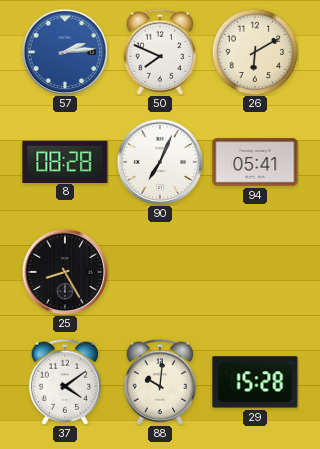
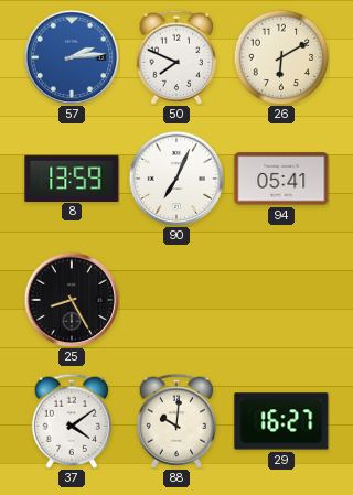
8: 08:28 -> 13:59 (72, 177)
29: 15:28 -> 16:27 (281, 421)
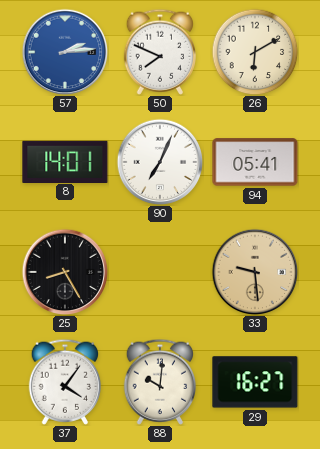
8: 13:59 -> 14:01 (65, 161)
33: none -> 9:29 (255, 272)
37: 4:09 -> 4:06 (65, 382)
